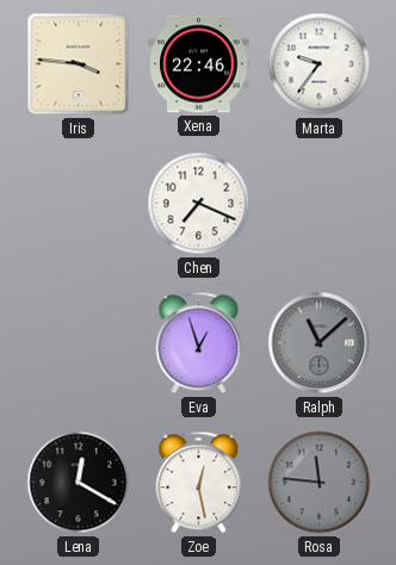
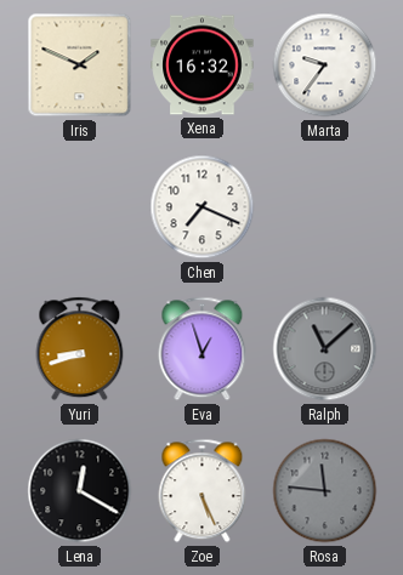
Iris: 3:46 -> 1:49 (80, 66)
Xena: 22:46 -> 16:32 (203, 66)
Yuri: none -> 8:42 (80, 349)
Zoe: 12:28 -> 5:26 (203, 491)
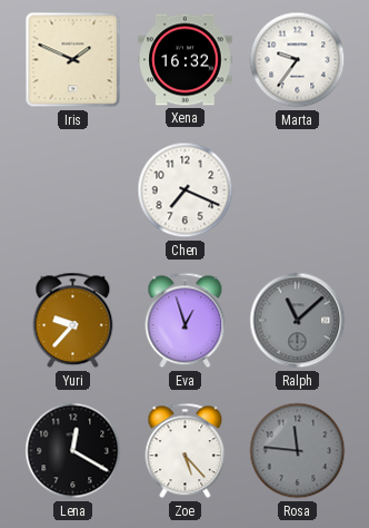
Yuri: 8:42 -> 9:37 (73, 321)
Zoe: 5:26 -> 5:23 (186, 451)
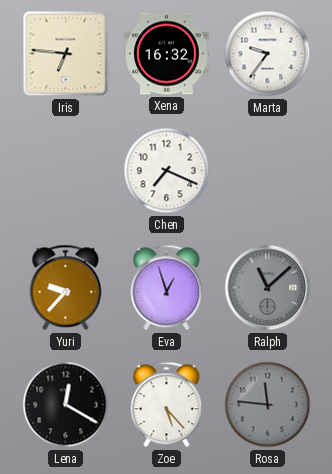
Iris: 1:49 -> 6:46 (66, 54)
